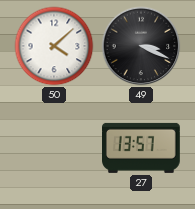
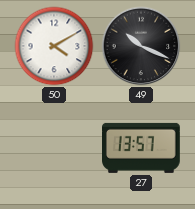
50: 4:08 -> 4:10 (54, 46)
49: 3:19 -> 10:19 (141, 46)
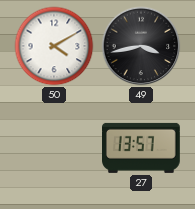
49: 10:19 -> 3:43 (141, 46)
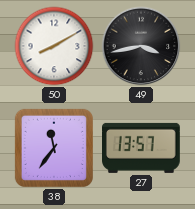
50: 4:10 -> 8:10 (54, 46)
38: none -> 11:36 (54, 148)
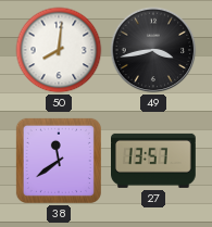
50: 8:10 -> 8:01 (59, 50)
38: 11:36 -> 11:39 (59, 161)
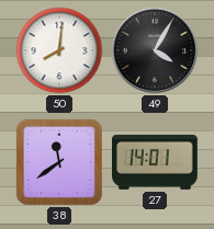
49: 3:43 -> 4:05 (155, 50)
27: 13:57 -> 14:01 (156, 162)
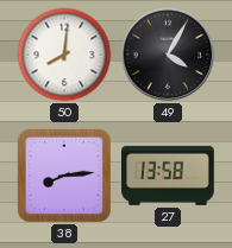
38: 11:39 -> 8:14 (64, 176)
27: 14:01 -> 13:58 (169, 176)
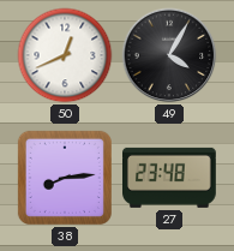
50: 8:01 -> 12:41 (65, 55)
27: 13:58 -> 23:48 (170, 178)
